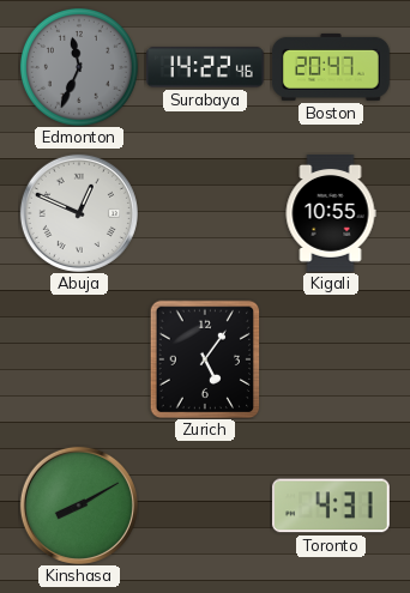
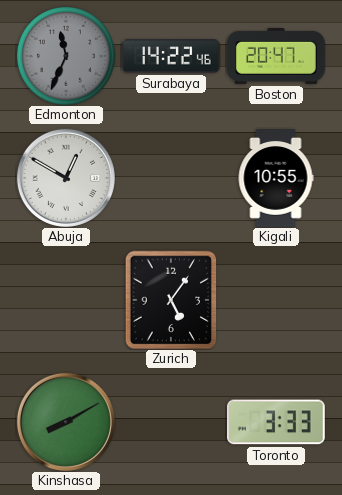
Abuja: 12:49 -> 12:50 (66, 178)
Toronto: 4:31 -> 3:33 (276, 422)
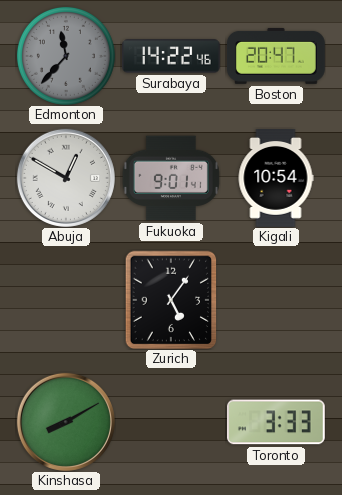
Edmonton: 11:34 -> 11:37 (66, 56)
Fukuoka: none -> 9:01 (171, 178)
Kigali: 10:55 -> 10:54 (276, 179)
